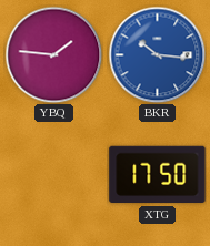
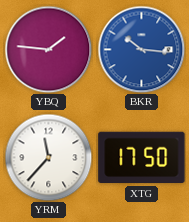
YRM: none -> 11:37 (48, 157)
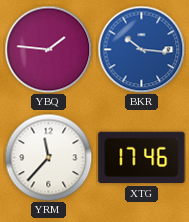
XTG: 17:50 -> 17:46 (142, 158)
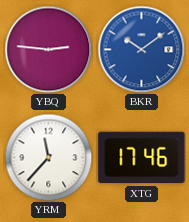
YBQ: 1:46 -> 2:46 (48, 49)
BKR: 10:16 -> 10:09 (141, 49)
